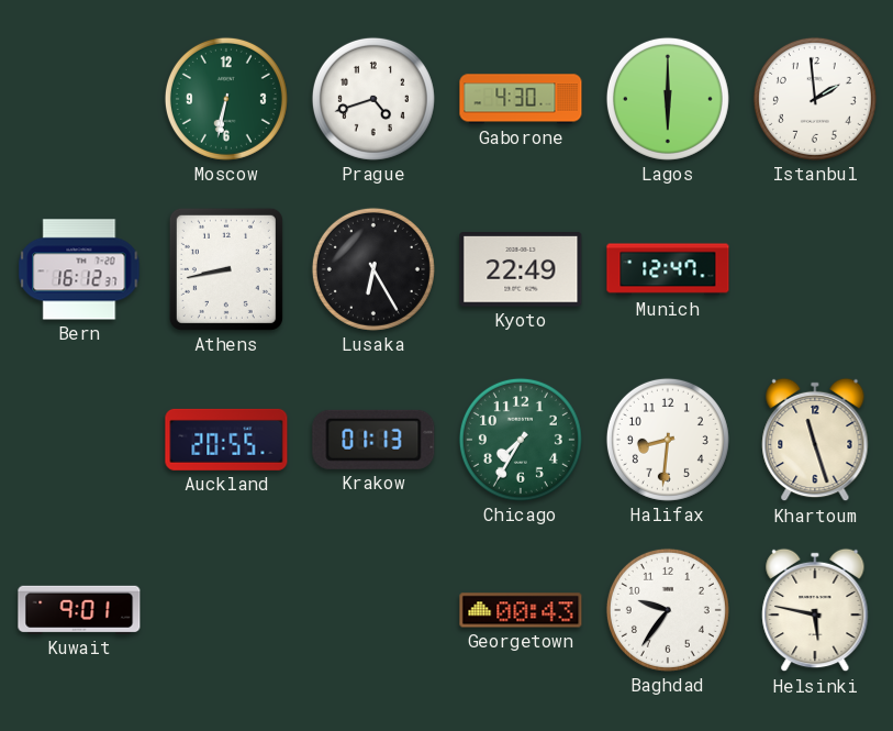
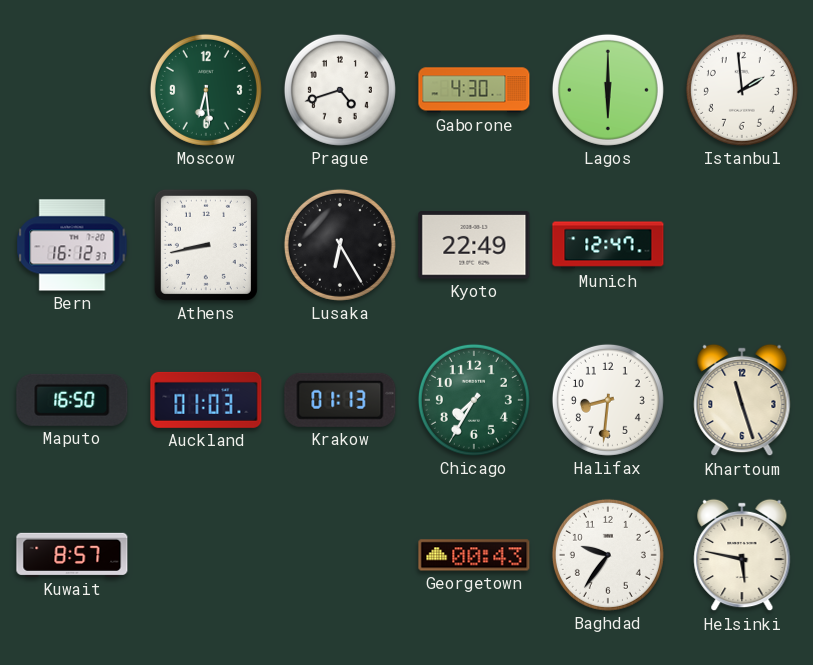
Moscow: 6:32 -> 6:29 (206, 90)
Maputo: none -> 16:50 (72, 400)
Auckland: 20:55 -> 01:03 (206, 400)
Kuwait: 9:01 -> 8:57 (72, 555)
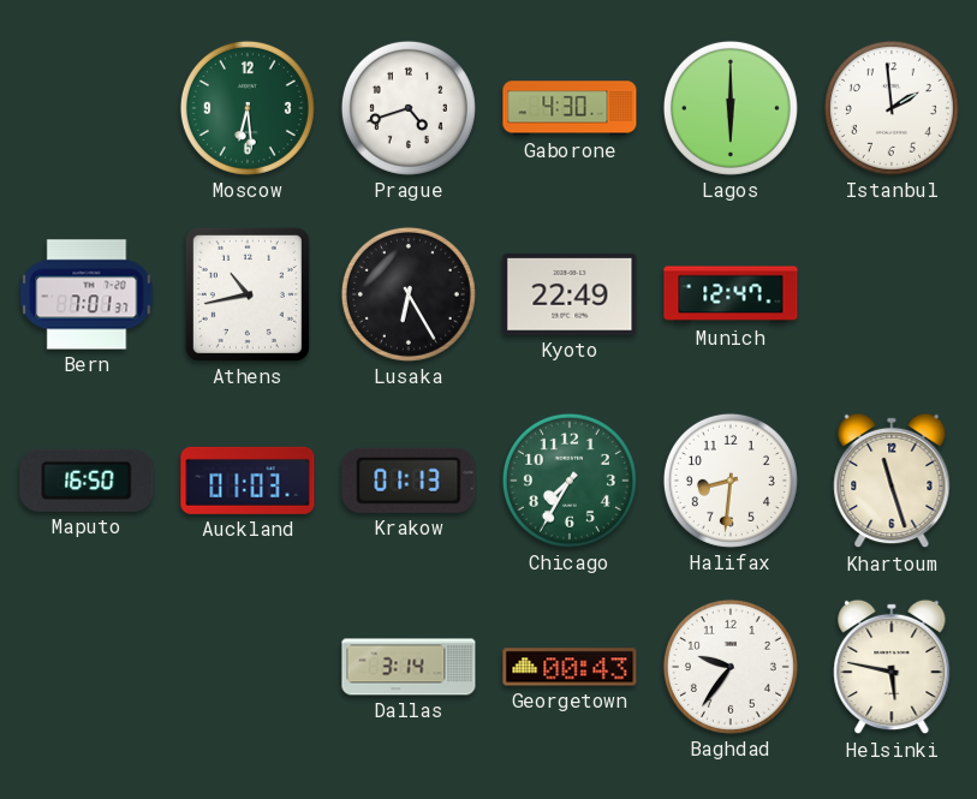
Bern: 16:12 -> 7:01 (87, 294)
Athens: 8:43 -> 10:43 (248, 294)
Kuwait: 8:57 -> none (72, 555)
Dallas: none -> 3:14 (409, 667)
